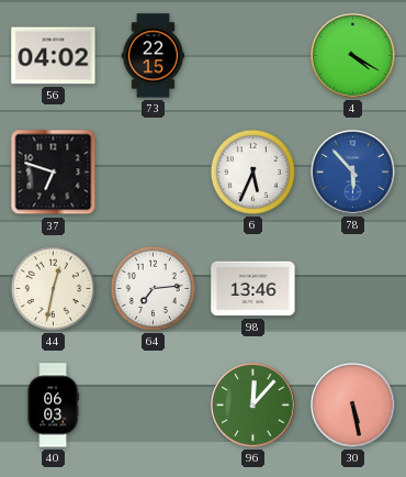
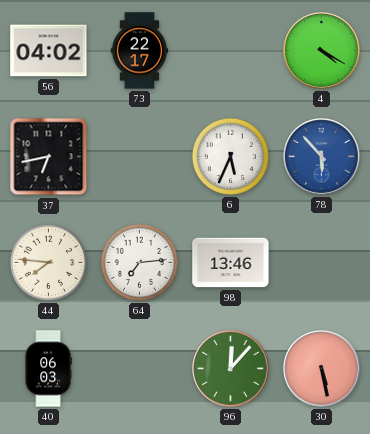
73: 22:15 -> 22:17 (139, 51)
37: 6:48 -> 6:43 (49, 157)
44: 12:32 -> 7:46 (48, 262)
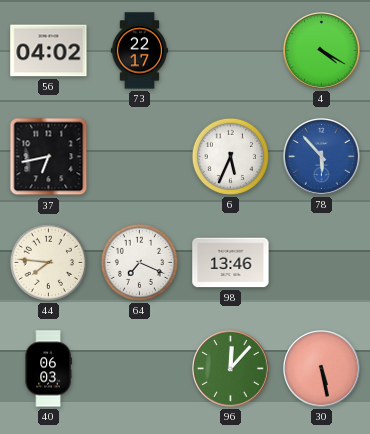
64: 7:14 -> 7:19 (139, 262)
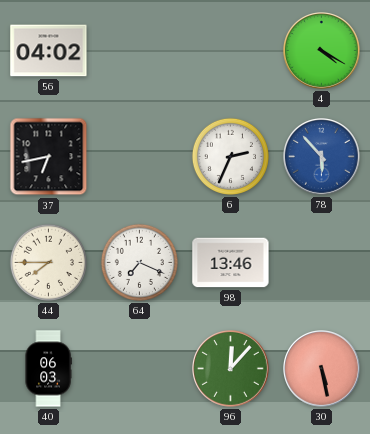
73: 22:17 -> none (139, 51)
6: 5:34 -> 2:34 (230, 156)
44: 7:46 -> 7:45 (48, 262)
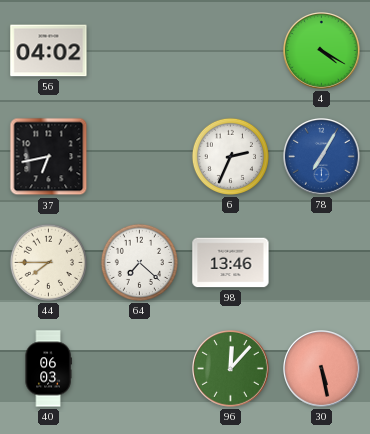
78: 5:53 -> 7:05 (322, 157)
64: 7:19 -> 7:22 (139, 262)
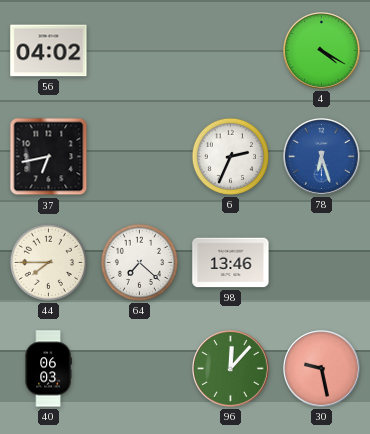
78: 7:05 -> 6:27 (322, 157)
30: 5:28 -> 9:28 (322, 369)
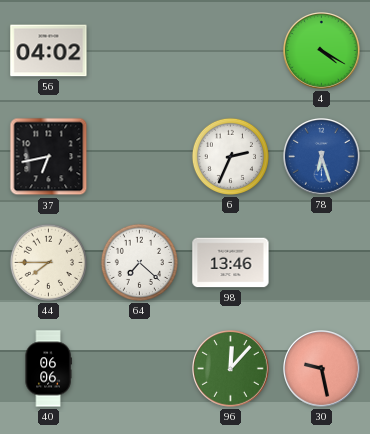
40: 06:03 -> 06:06 (48, 369)
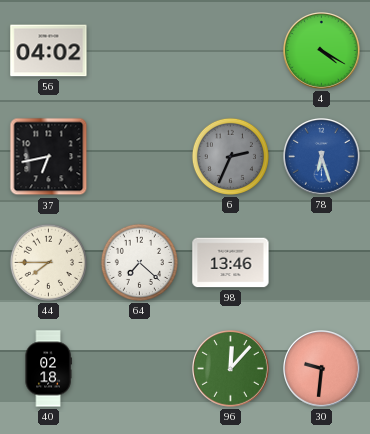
6 dial: white -> grey (230, 156)
40: 06:06 -> 02:18 (48, 369)
30: 9:28 -> 9:31 (322, 369)
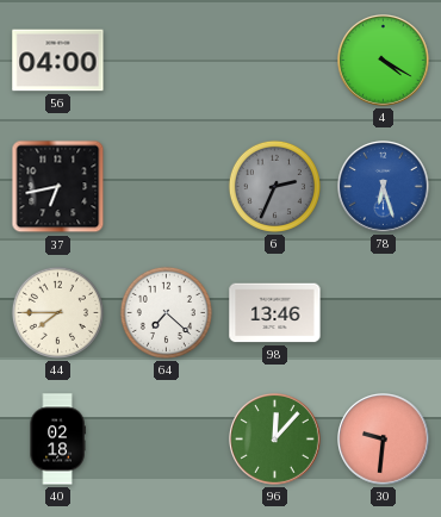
56: 04:02 -> 04:00 (58, 61)
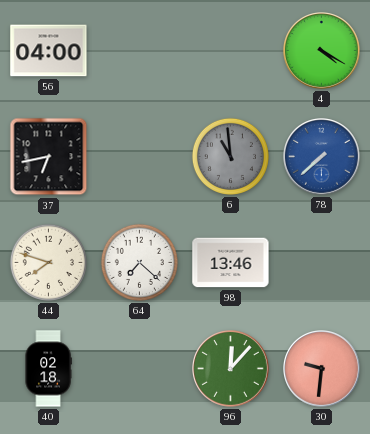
6: 2:34 -> 10:59 (230, 156)
78: 6:27 -> 7:38 (322, 157)
44: 7:45 -> 7:48 (48, 262)
